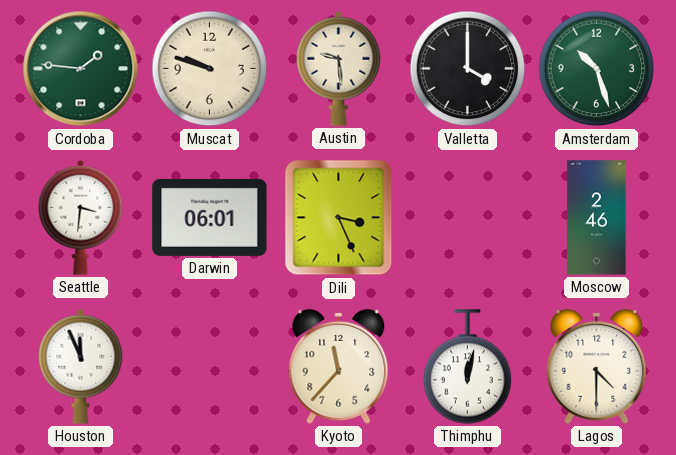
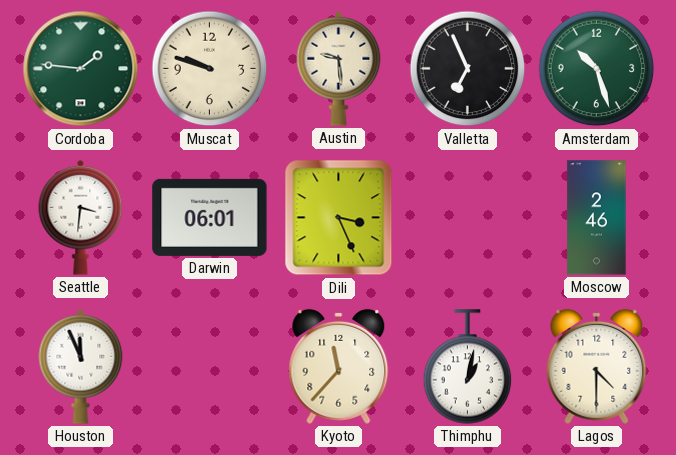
Valletta: 4:00 -> 6:56 (468, 69)
Thimphu: 12:02 -> 1:02 (468, 367)
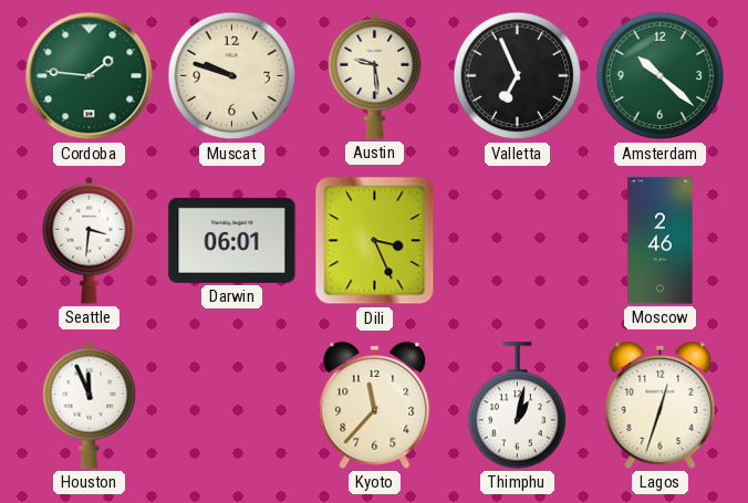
Amsterdam: 10:27 -> 10:22 (661, 76)
Lagos: 4:30 -> 12:33 (661, 405)
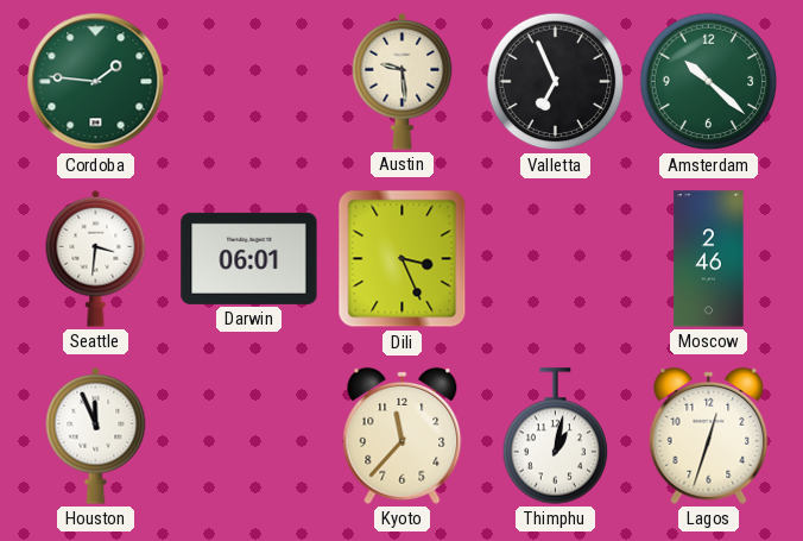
Muscat: 9:48 -> none (232, 76)
